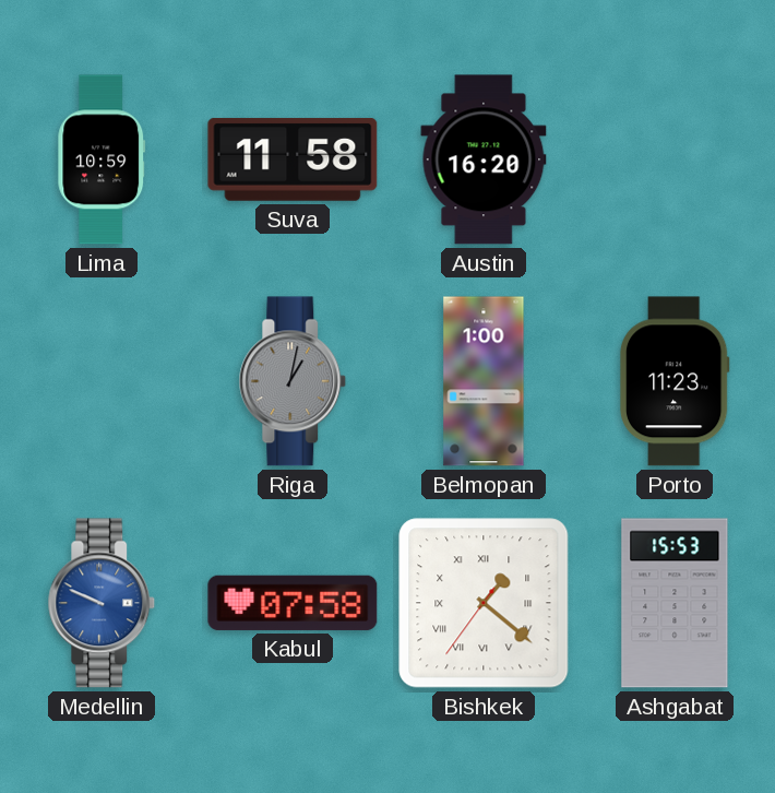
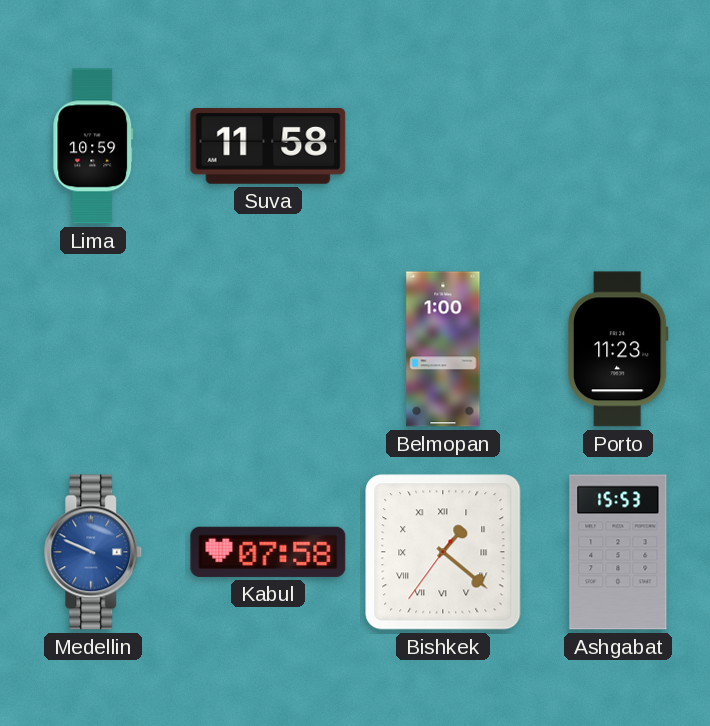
Austin: 16:20 -> none (484, 159)
Riga: 1:02 -> none (293, 381)
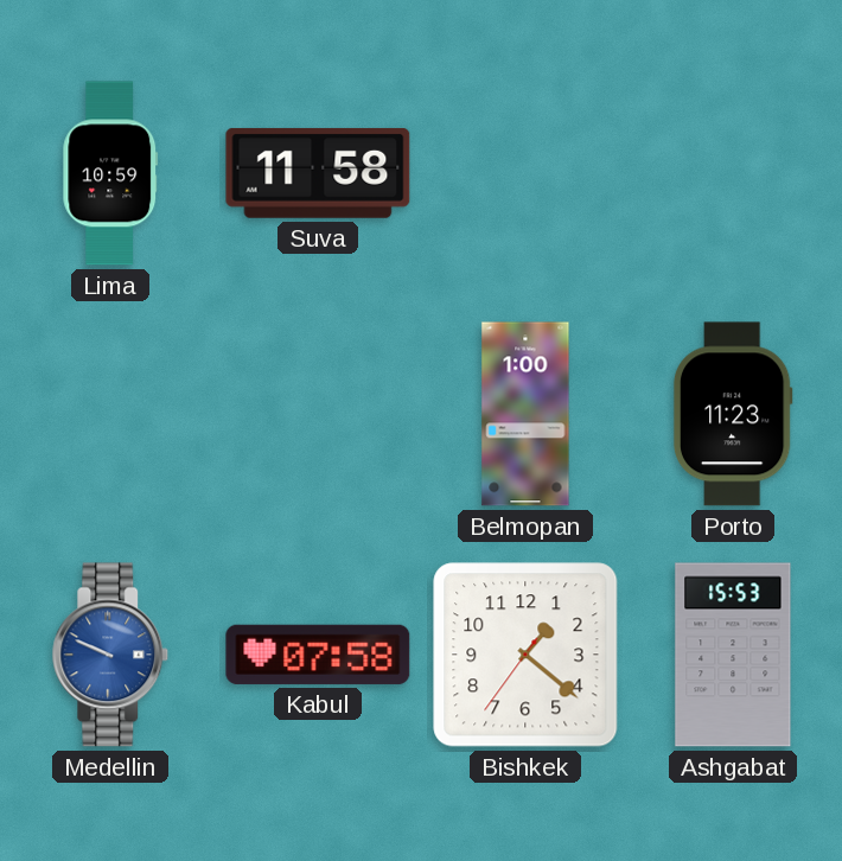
Bishkek numerals: Roman -> Arabic (525, 655)
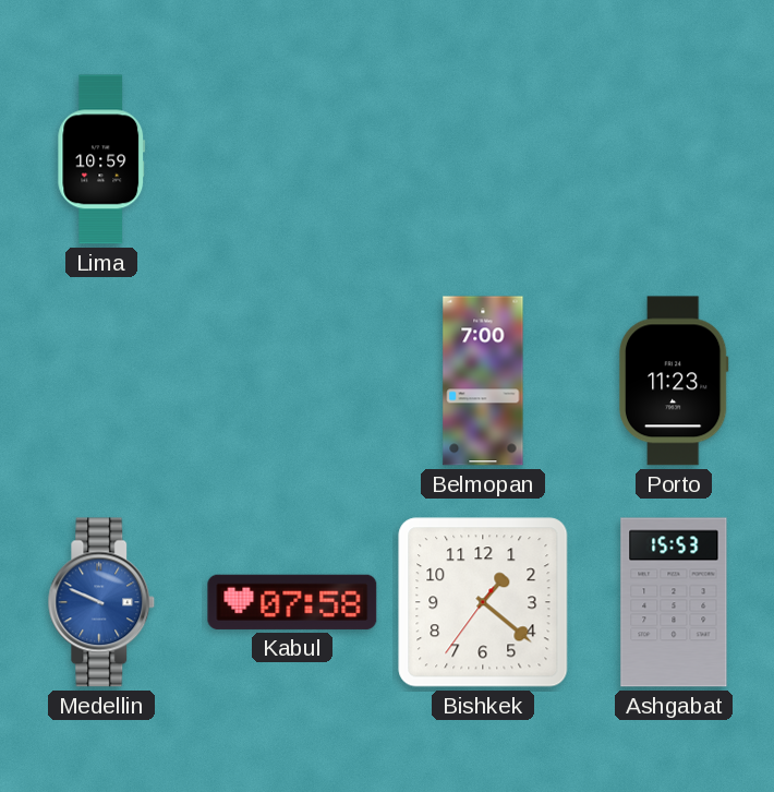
Suva: 11:58 -> none (318, 173)
Belmopan: 1:00 -> 7:00 (483, 381)
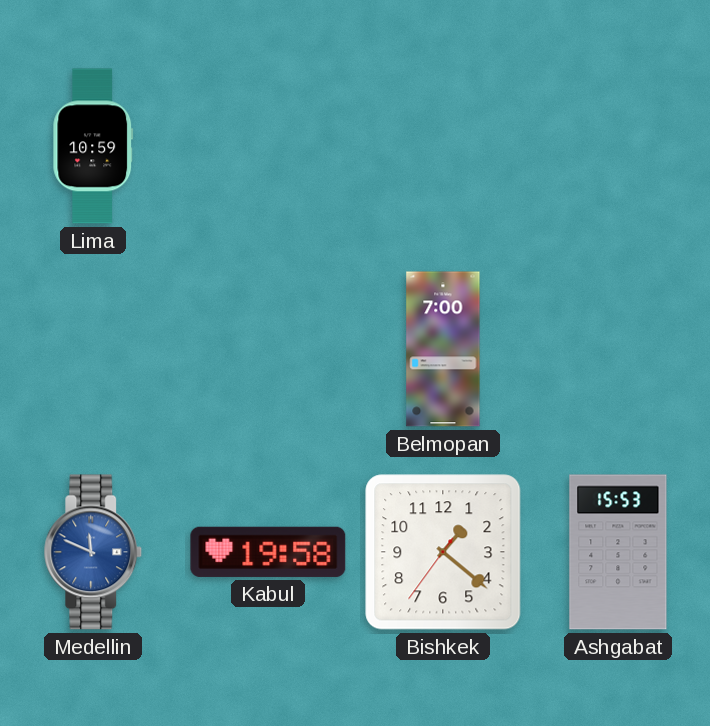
Porto: 11:23 -> none (674, 381)
Medellin: 9:49 -> 11:49 (93, 552)
Kabul: 07:58 -> 19:58 (268, 552)
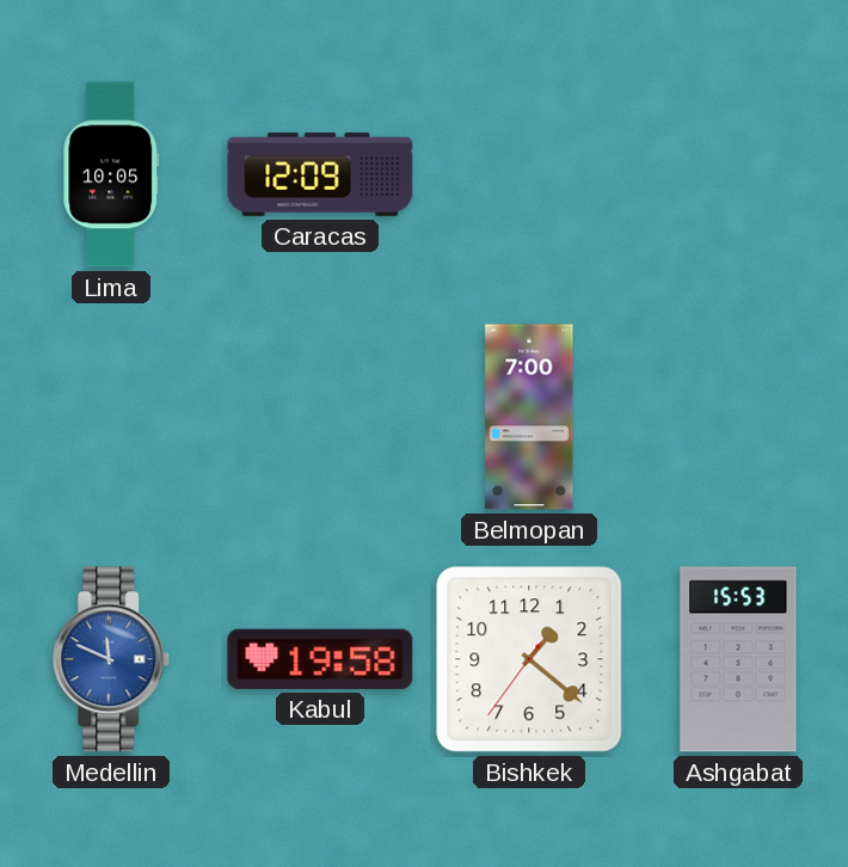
Lima: 10:59 -> 10:05 (111, 174)
Caracas: none -> 12:09 (320, 174)
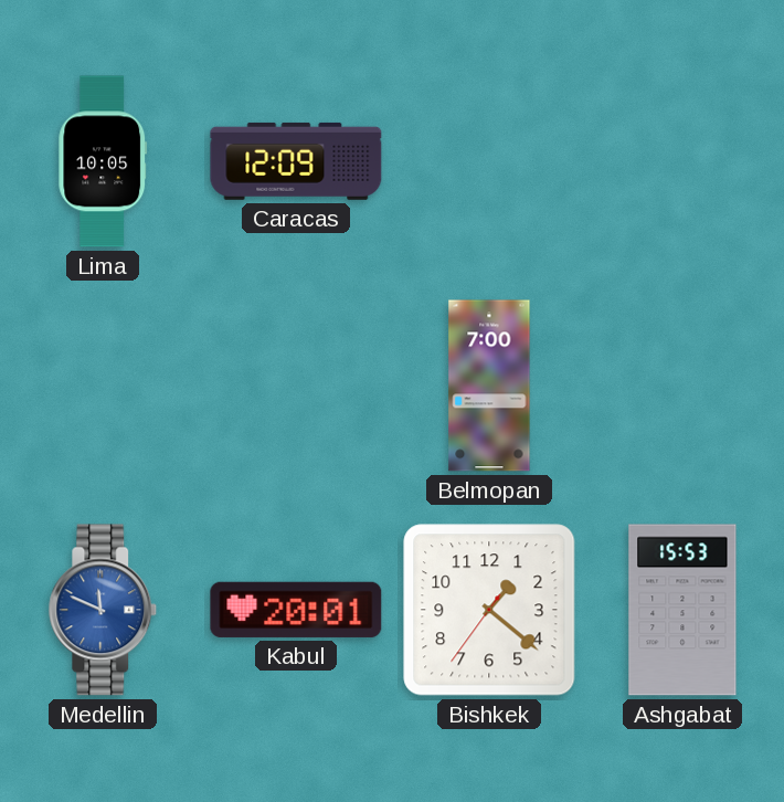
Kabul: 19:58 -> 20:01 (296, 610)
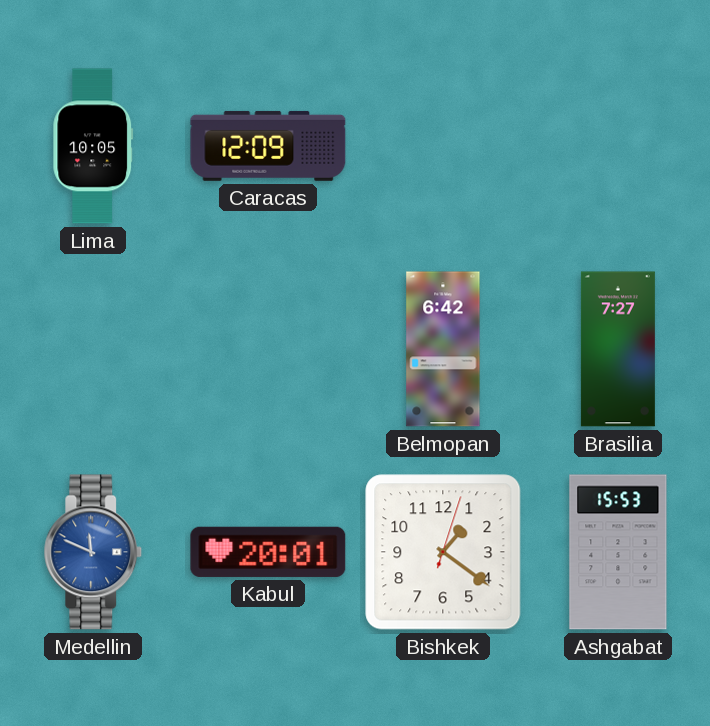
Belmopan: 7:00 -> 6:42 (443, 349)
Brasilia: none -> 7:27 (618, 349)
Bishkek: 1:21:36 -> 1:21:03 (443, 552)
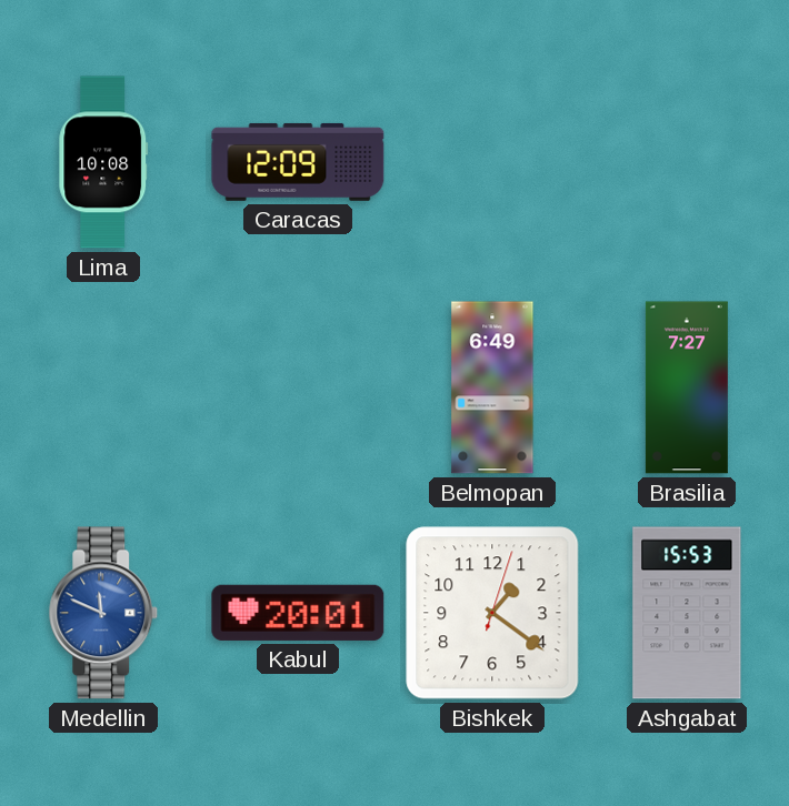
Lima: 10:05 -> 10:08 (103, 162)
Belmopan: 6:42 -> 6:49 (492, 387)
